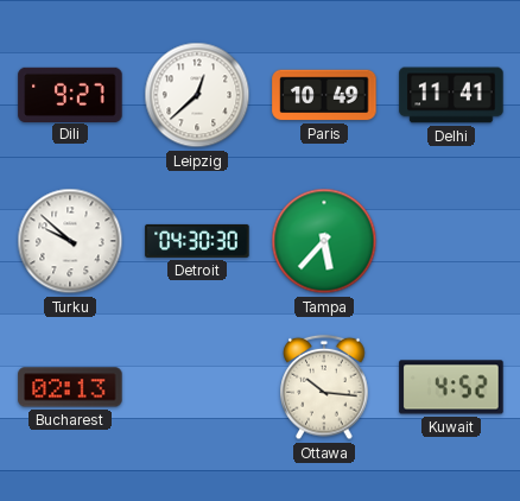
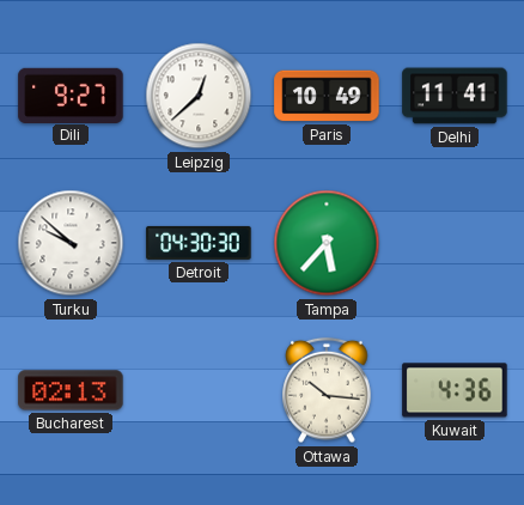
Kuwait: 4:52 -> 4:36 (455, 390)
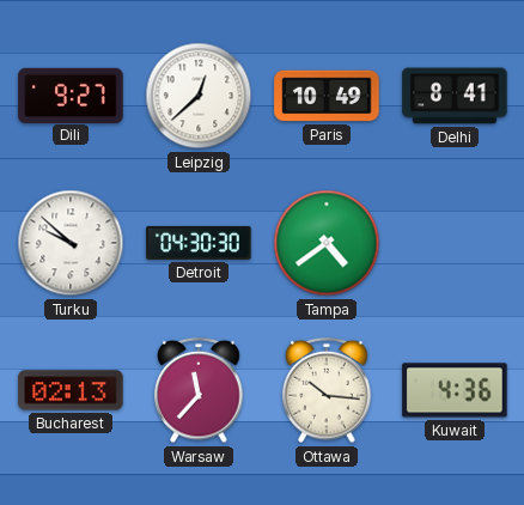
Delhi: 11:41 -> 8:41 (455, 96)
Tampa: 5:37 -> 4:39 (327, 243)
Warsaw: none -> 11:37 (199, 390)
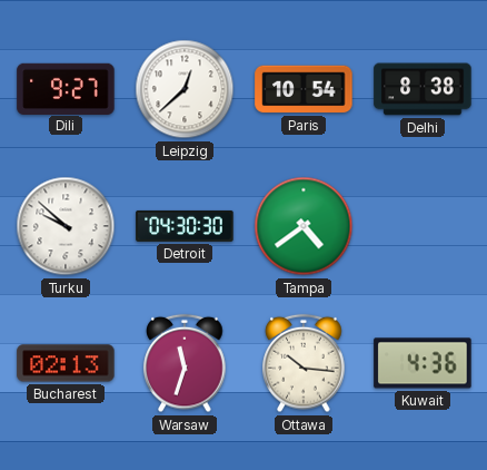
Paris: 10:49 -> 10:54 (304, 89)
Delhi: 8:41 -> 8:38 (423, 89)
Warsaw: 11:37 -> 11:33 (185, 363)
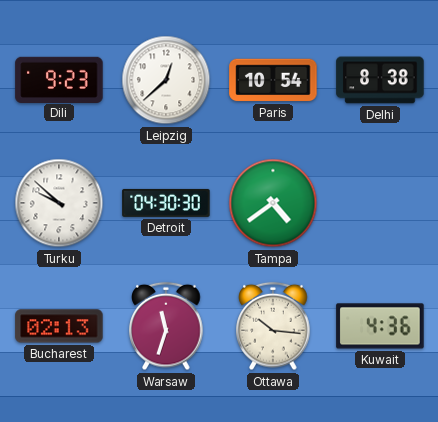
Dili: 9:27 -> 9:23 (59, 79)
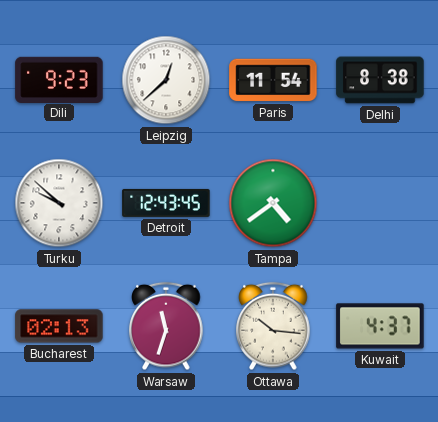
Paris: 10:54 -> 11:54 (273, 80)
Detroit: 04:30 -> 12:43 (166, 203)
Kuwait: 4:36 -> 4:37 (380, 326)
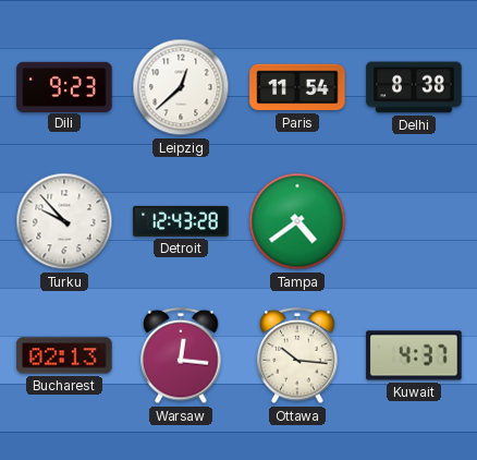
Turku: 9:52 -> 9:53 (64, 221)
Detroit: 12:43:45 -> 12:43:28 (181, 221)
Warsaw: 11:33 -> 12:16 (181, 355)
